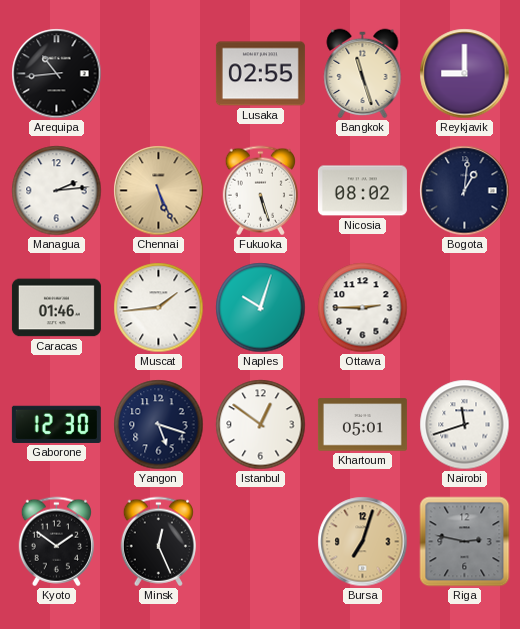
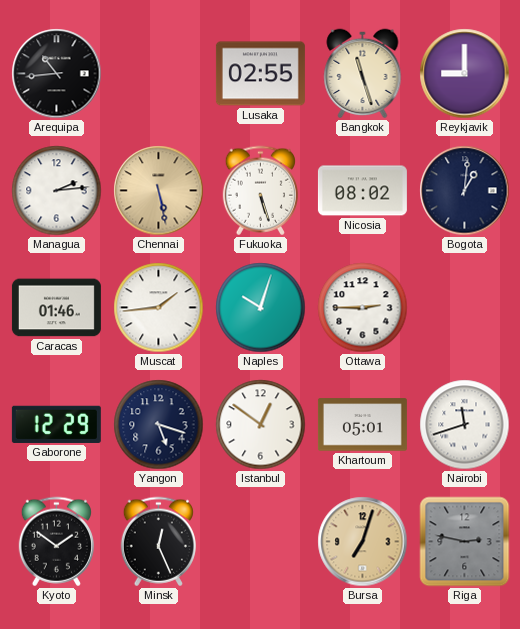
Chennai: 5:26 -> 5:28 (159, 191)
Gaborone: 12:30 -> 12:29 (56, 424)
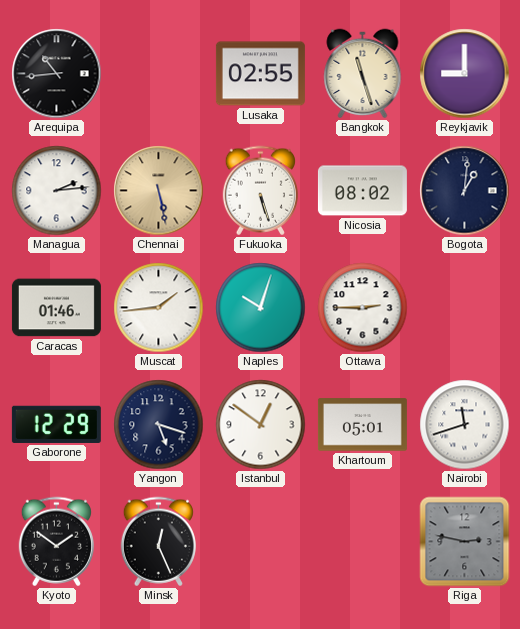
Bursa: 7:03 -> none (363, 542)
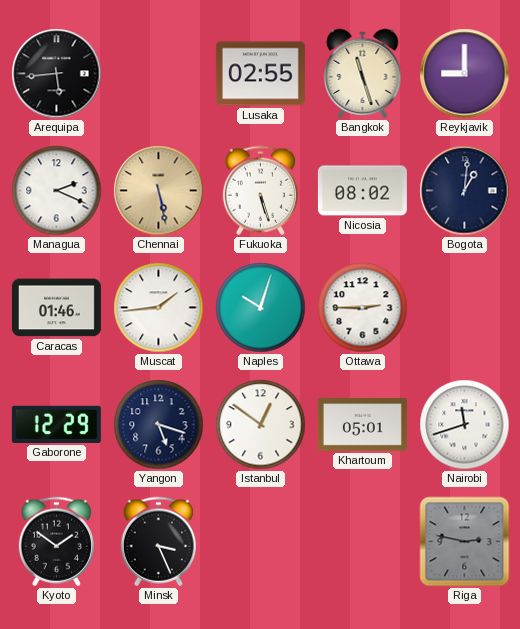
Arequipa: 10:44 -> 5:44 (57, 74)
Managua: 2:14 -> 2:19 (57, 191)
Minsk: 12:26 -> 3:26 (158, 542)
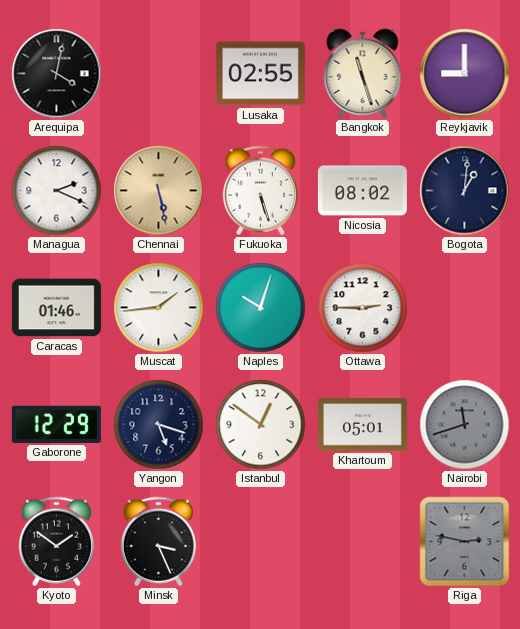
Arequipa: 5:44 -> 4:02 (57, 74)
Nairobi dial: white -> grey (465, 425)
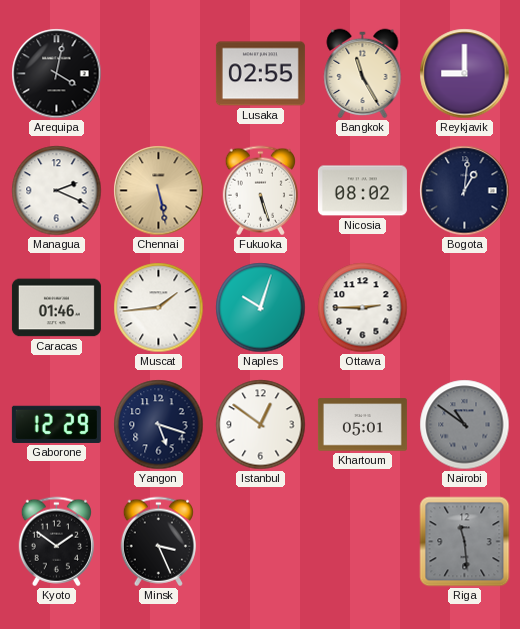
Bangkok: 11:27 -> 11:25 (363, 74)
Nairobi: 11:42 -> 10:51 (465, 425)
Riga: 2:47 -> 11:29 (465, 542)
